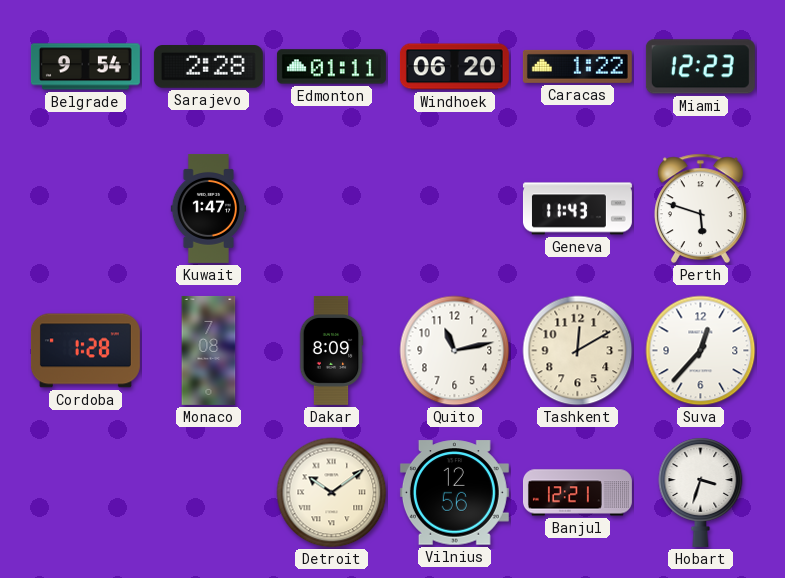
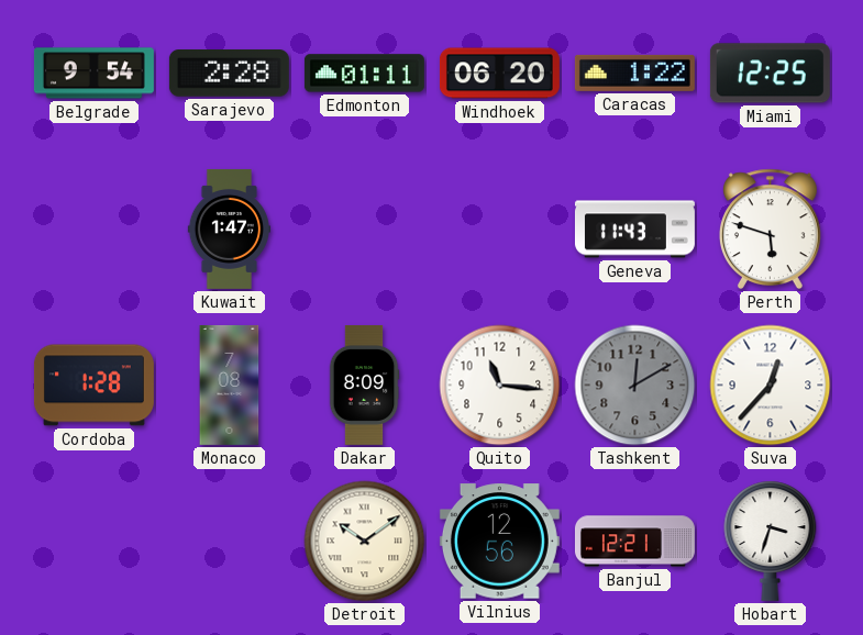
Miami: 12:23 -> 12:25 (770, 74)
Quito: 11:13 -> 11:16 (500, 386)
Tashkent dial: cream -> grey (635, 386)
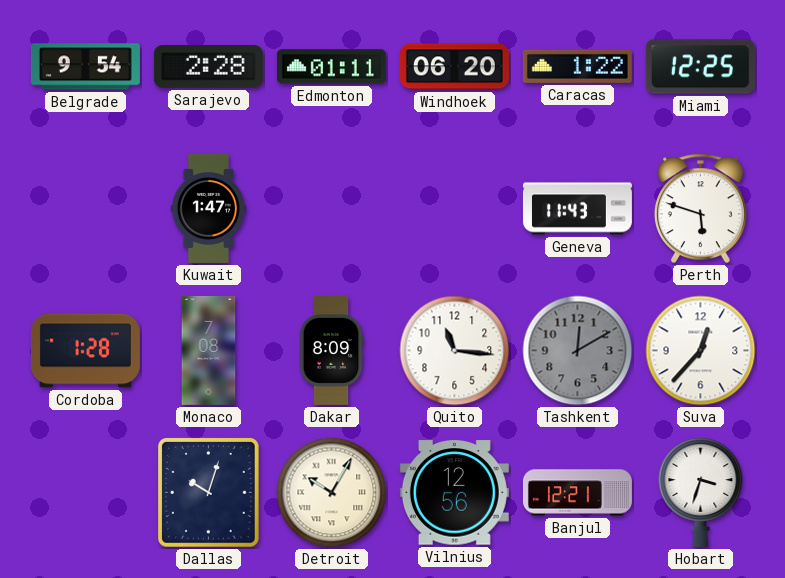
Dallas: none -> 10:03 (209, 493)
Detroit: 10:09 -> 10:05 (332, 493)
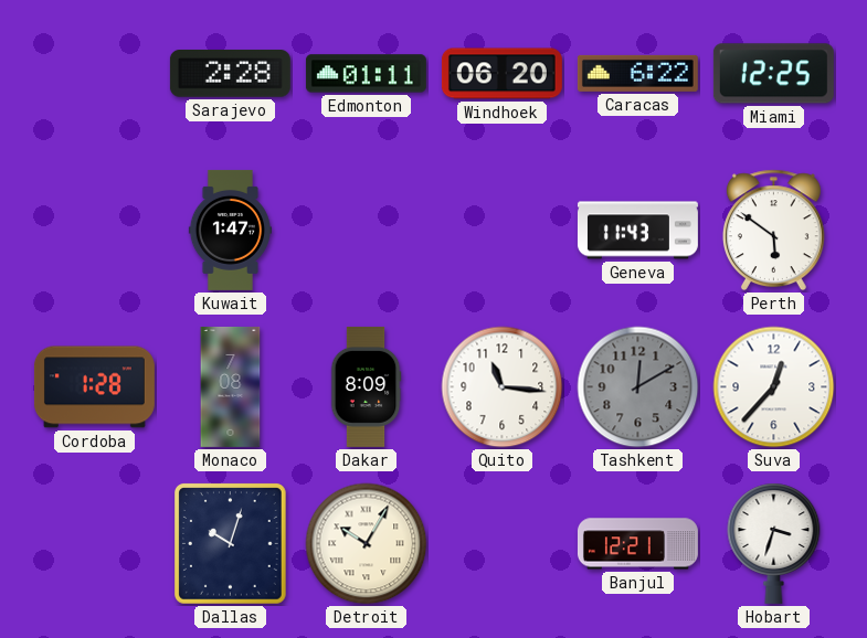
Belgrade: 9:54 -> none (85, 67)
Caracas: 1:22 -> 6:22 (637, 73)
Perth: 5:48 -> 5:51 (773, 231)
Vilnius: 12:56 -> none (454, 493)
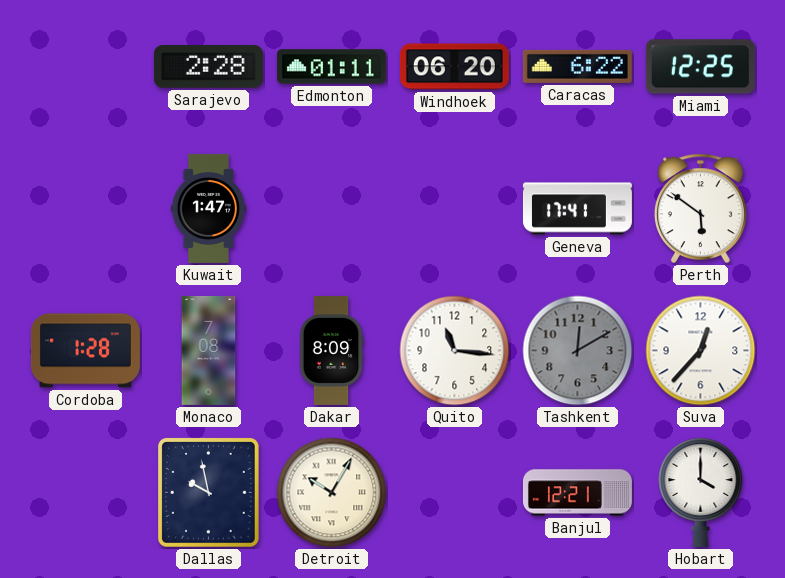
Geneva: 11:43 -> 17:41 (577, 209)
Dallas: 10:03 -> 9:58 (209, 493)
Hobart: 3:33 -> 4:00 (701, 492)
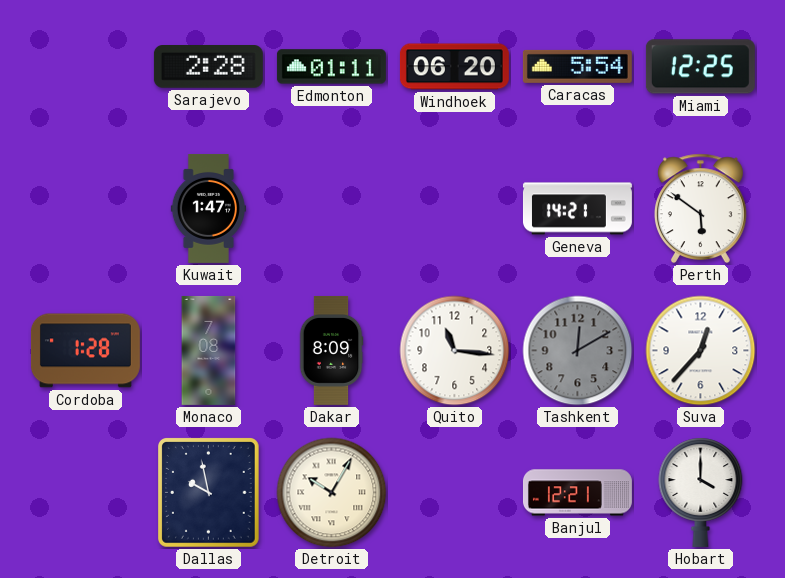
Caracas: 6:22 -> 5:54 (577, 66)
Geneva: 17:41 -> 14:21 (577, 209)
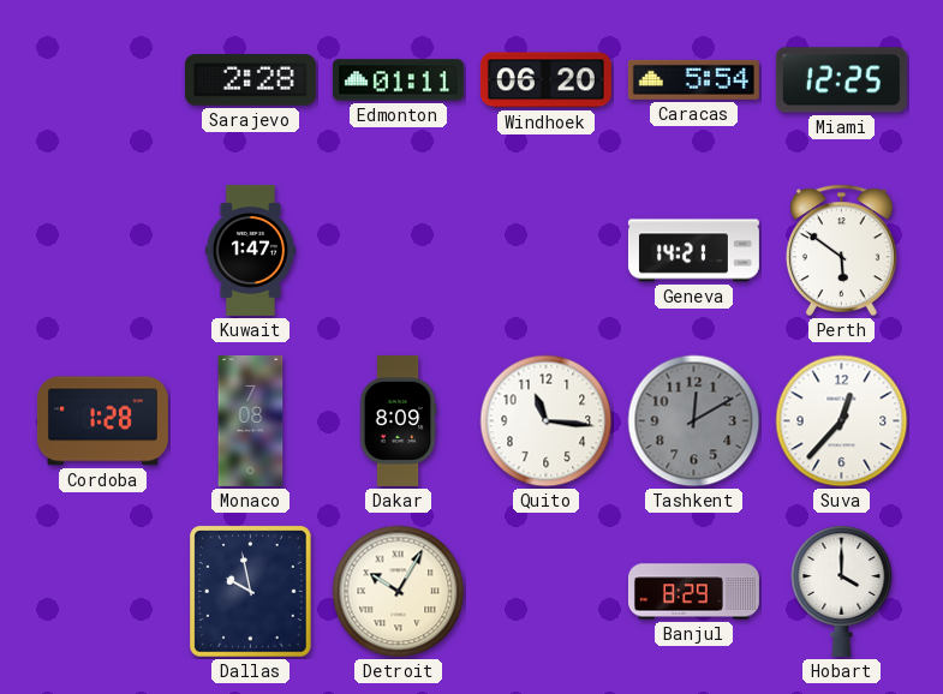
Banjul: 12:21 -> 8:29 (693, 592)
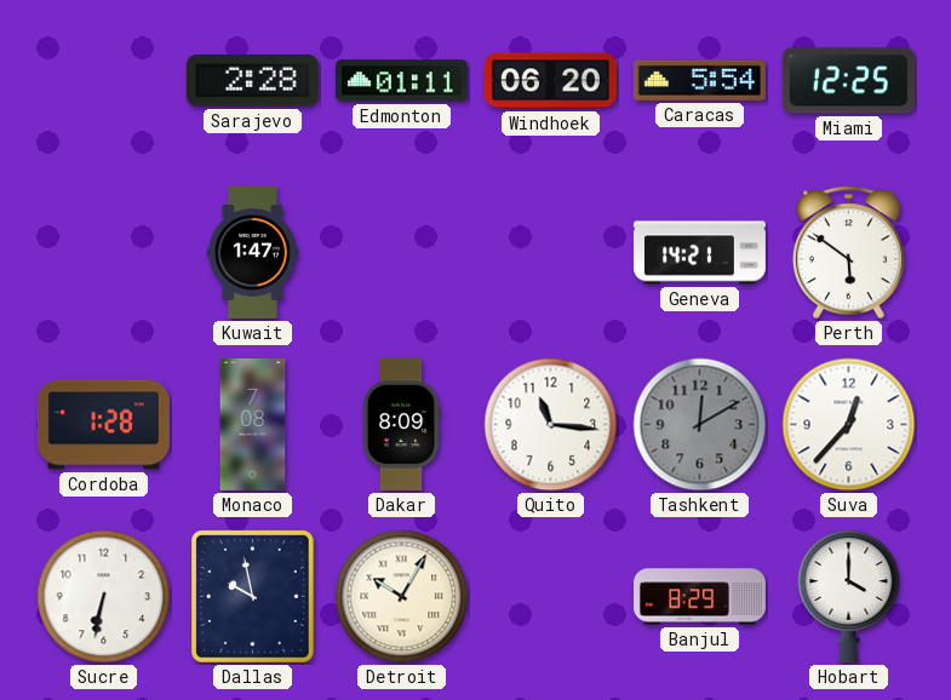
Sucre: none -> 6:32 (104, 597)
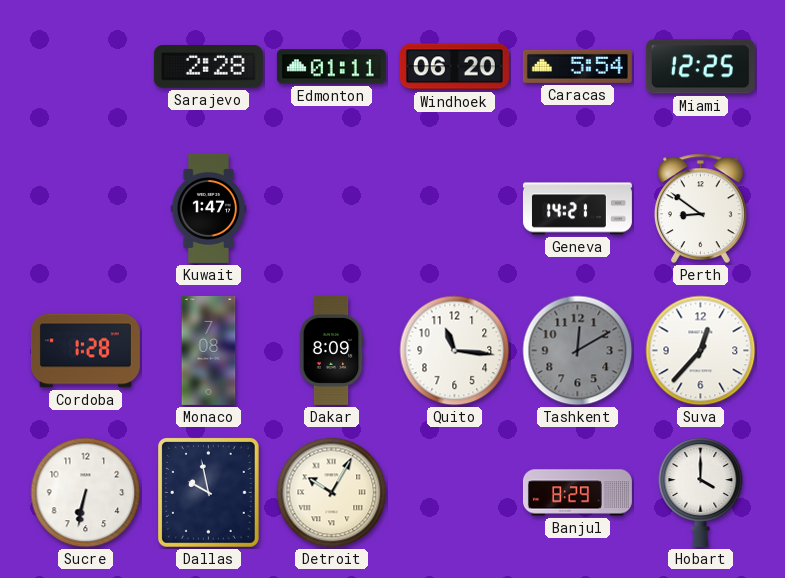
Perth: 5:51 -> 8:51 (700, 209)
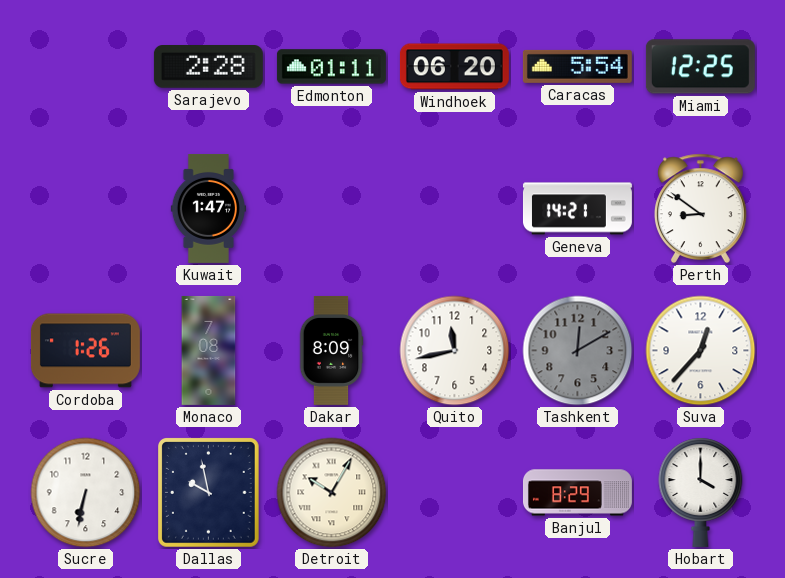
Cordoba: 1:28 -> 1:26 (85, 351)
Quito: 11:16 -> 11:43 (455, 351)
